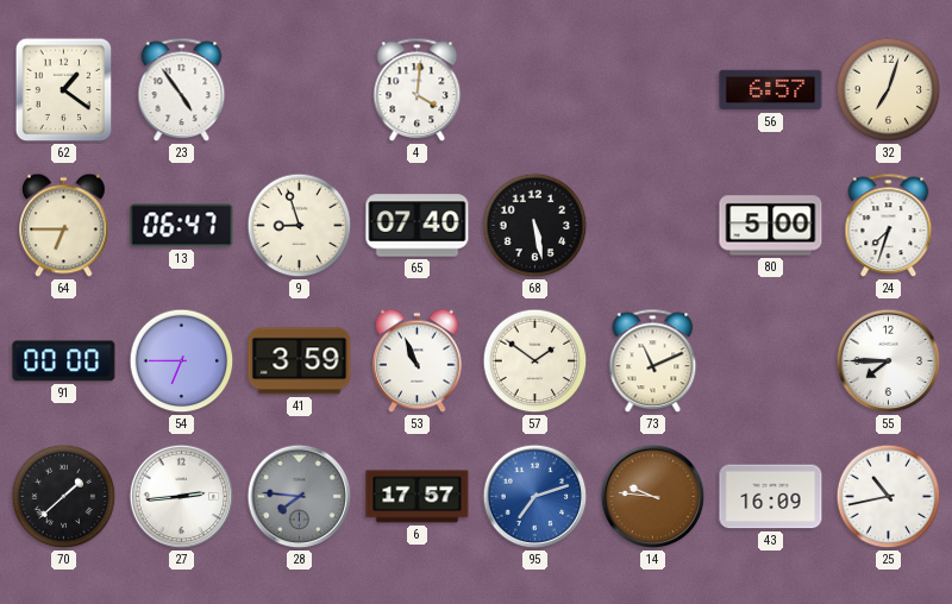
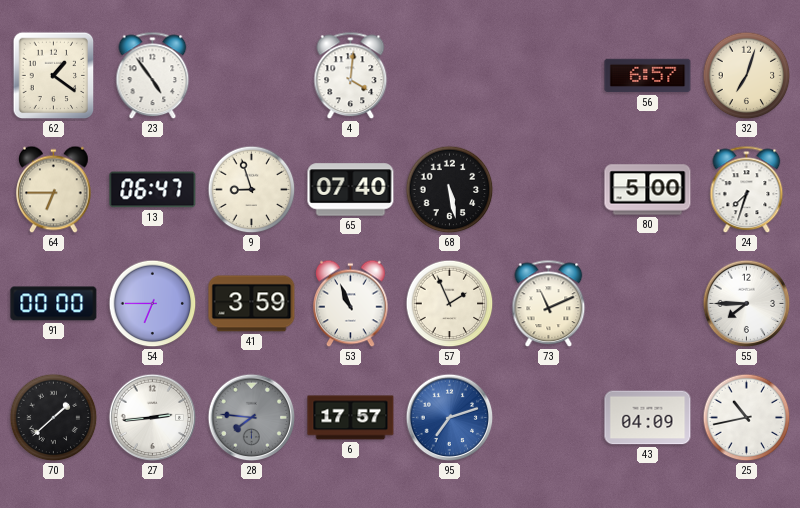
57: 1:51 -> 1:56 (450, 304)
14: 9:46 -> none (653, 497)
43: 16:09 -> 04:09 (648, 418)
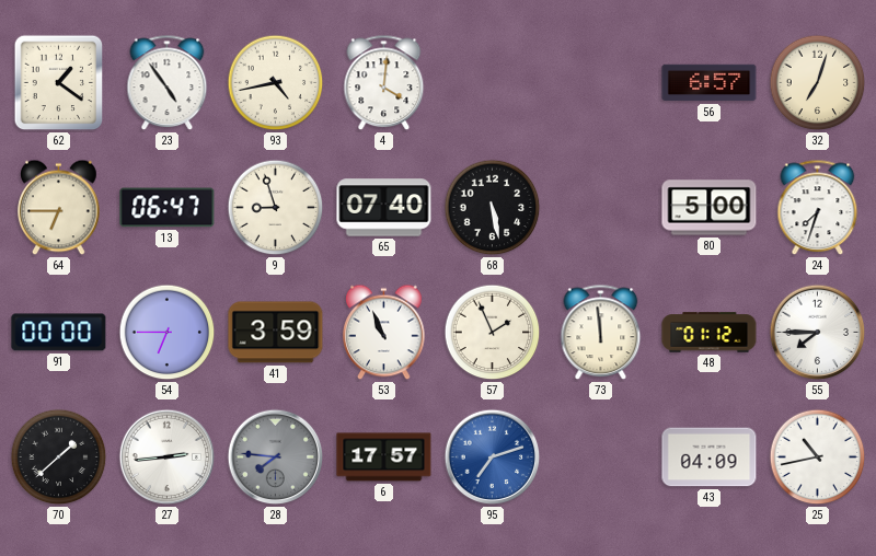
93: none -> 4:43 (276, 83)
73: 11:11 -> 11:59 (601, 333)
48: none -> 01:12 (710, 333)
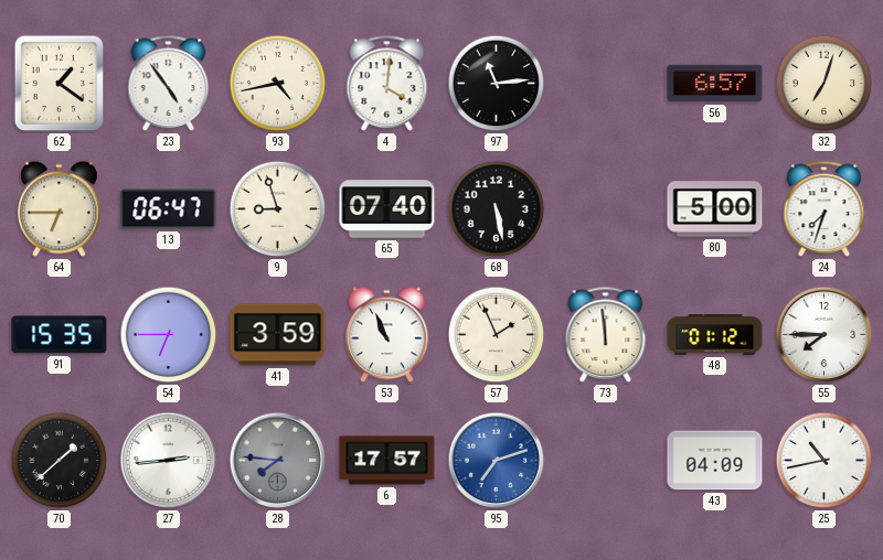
97: none -> 11:14 (497, 84)
91: 00:00 -> 15:35 (60, 335)
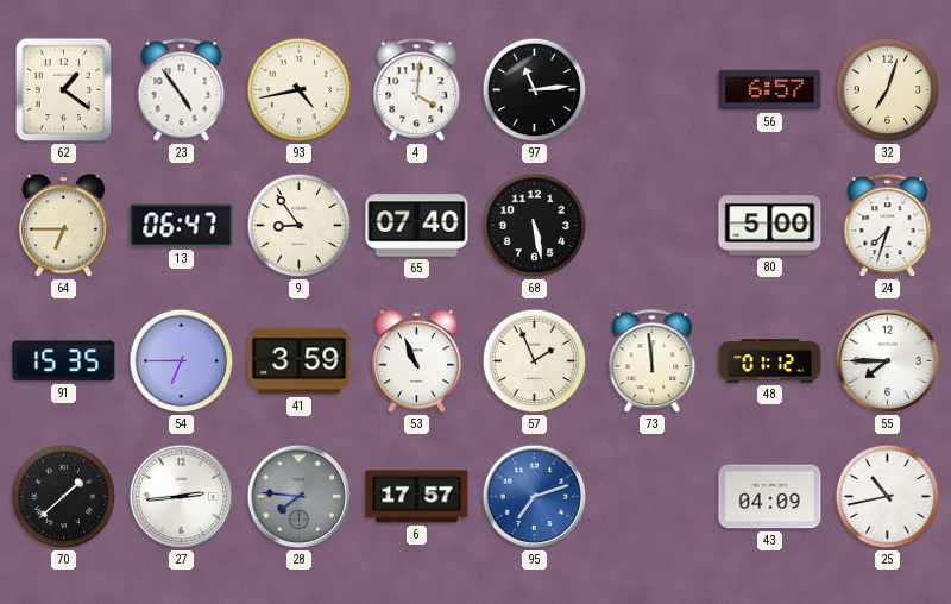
9: 8:57 -> 8:54 (300, 226)
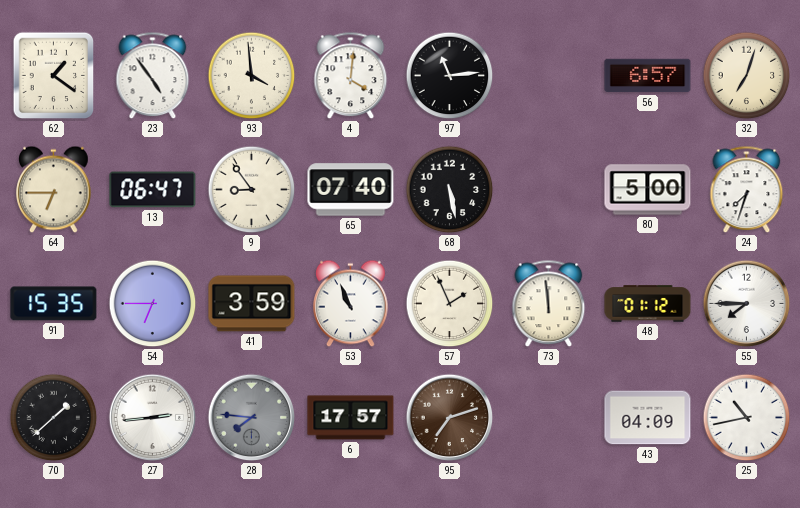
93: 4:43 -> 3:59 (252, 76)
95 dial: blue -> brown (450, 418)
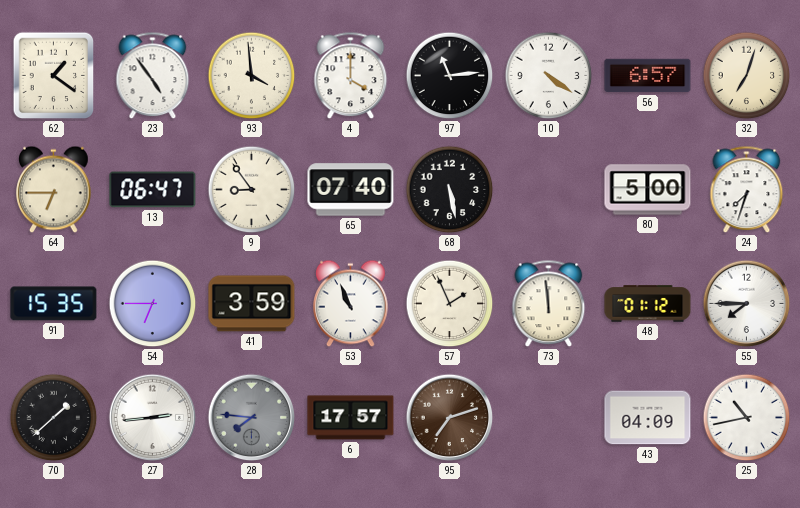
4: 4:01 -> 4:00 (351, 76)
10: none -> 4:21 (549, 76)
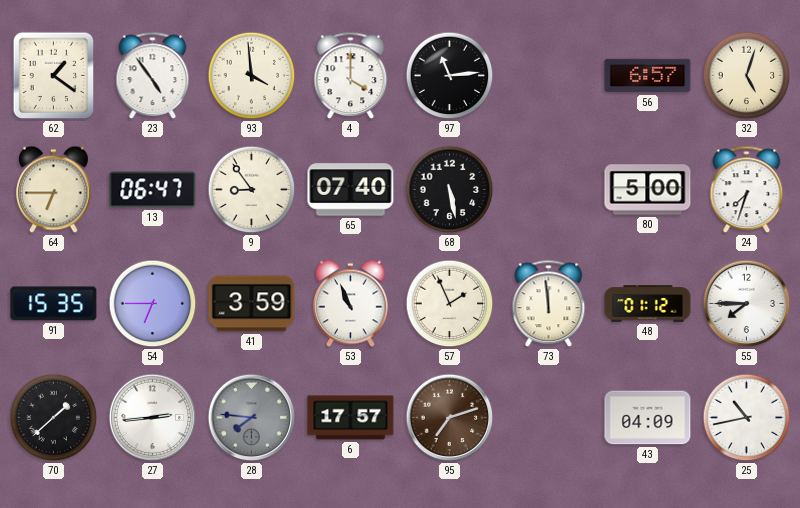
10: 4:21 -> none (549, 76)
32: 7:03 -> 5:03 (747, 76)
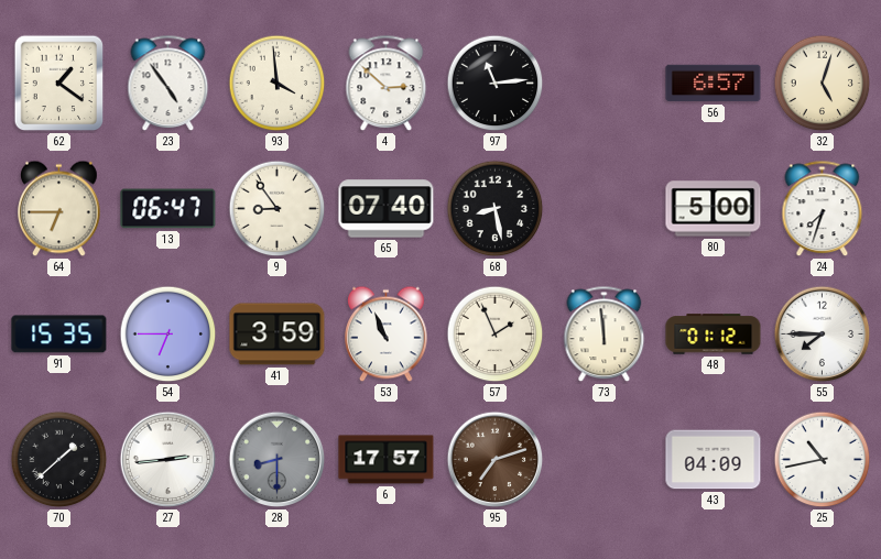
4: 4:00 -> 2:52 (387, 84)
68: 5:28 -> 8:28 (496, 209)
28: 7:46 -> 8:30 (278, 460)
